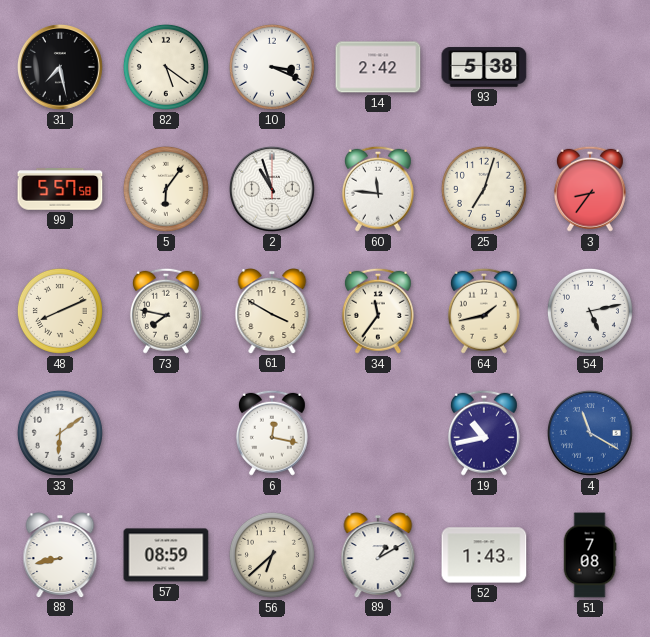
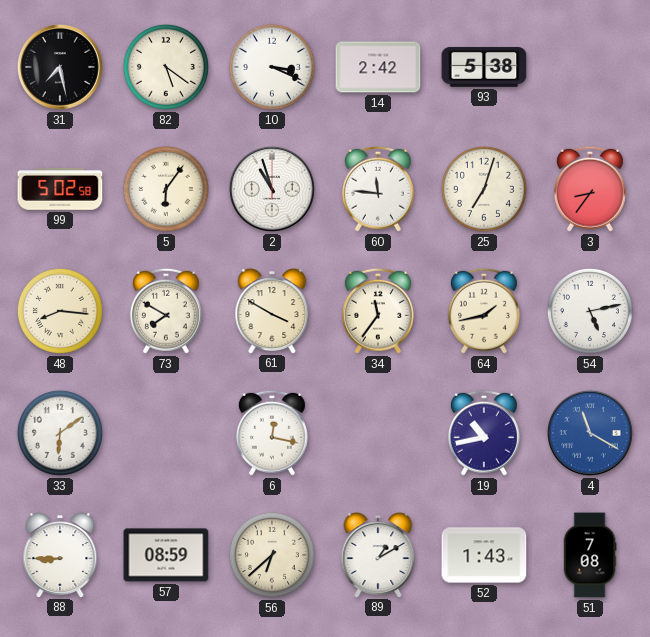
99: 5:57 -> 5:02 (60, 189)
48: 8:11 -> 8:16 (60, 311)
73: 7:47 -> 7:50 (166, 311)
88: 8:43 -> 8:45 (60, 555)
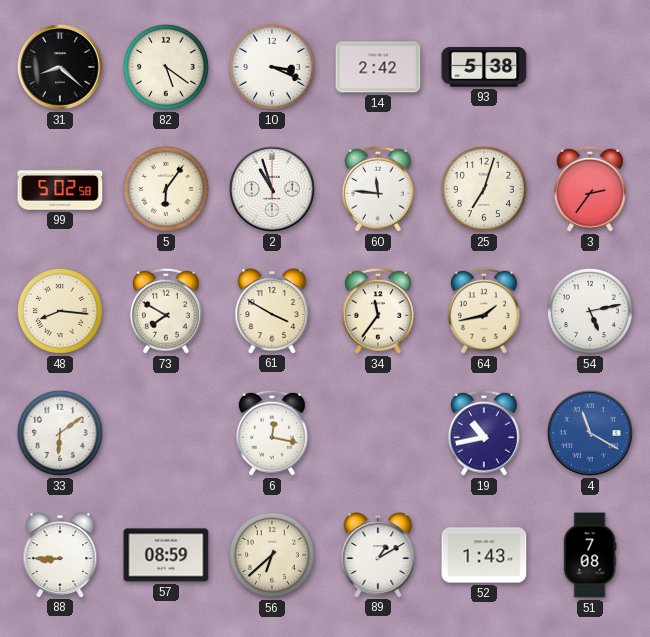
31: 7:28 -> 8:22 (60, 67)
3: 8:36 -> 2:36 (590, 189)
